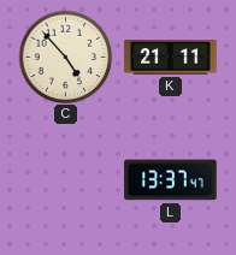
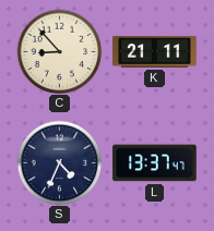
C: 4:53 -> 8:53 (59, 51)
S: none -> 4:34 (59, 162)
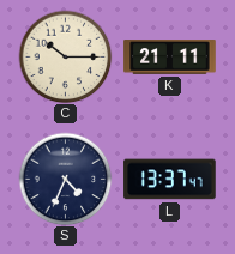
C: 8:53 -> 10:15 (65, 56)
